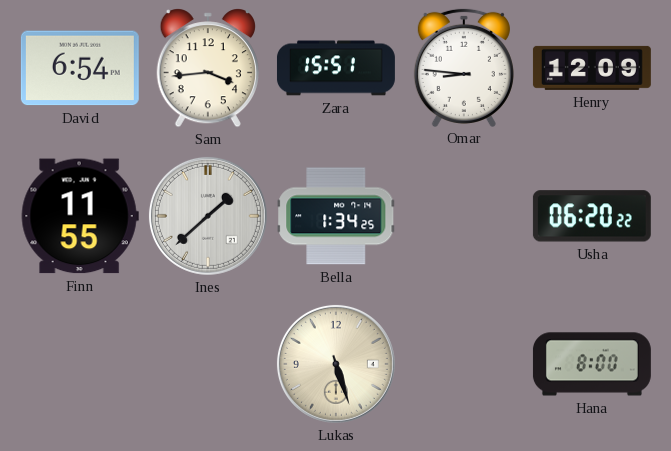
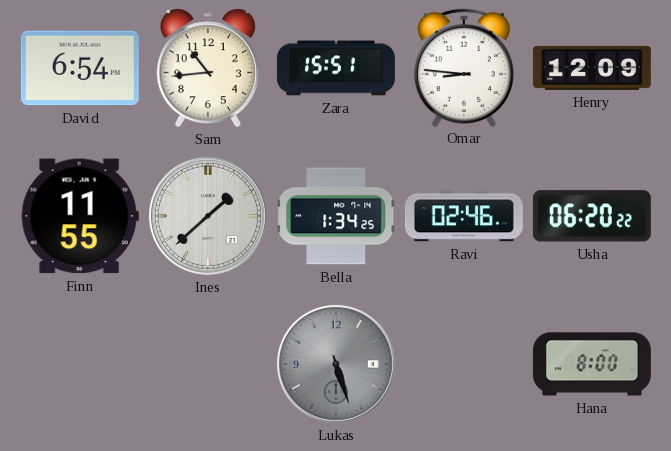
Sam: 3:44 -> 10:44 (208, 68)
Ravi: none -> 02:46 (464, 216)
Lukas dial: cream -> grey (336, 364)
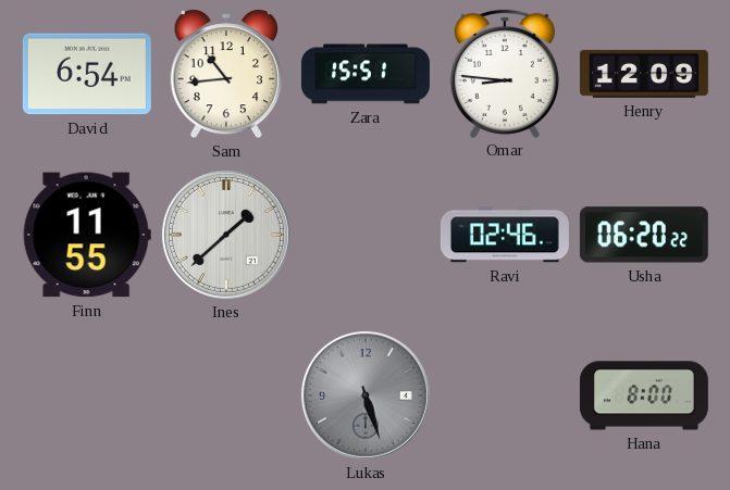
Bella: 1:34 -> none (336, 216)
